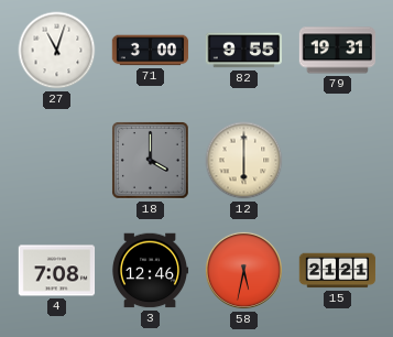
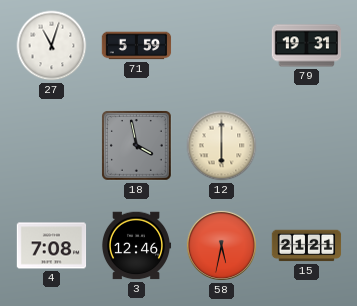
71: 3:00 -> 5:59 (137, 46)
82: 9:55 -> none (244, 51)
18: 4:00 -> 3:58 (137, 146)
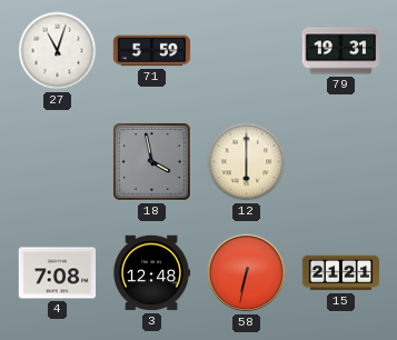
3: 12:46 -> 12:48 (151, 273)
58: 5:32 -> 6:32 (246, 272)
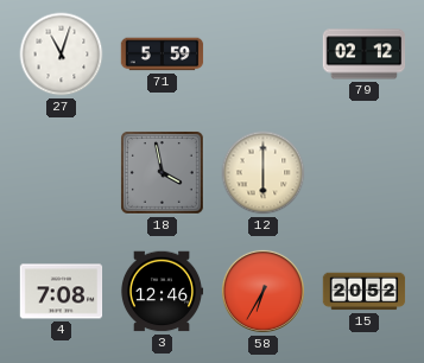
79: 19:31 -> 02:12 (365, 55)
3: 12:48 -> 12:46 (162, 292)
58: 6:32 -> 6:35 (262, 291)
15: 21:21 -> 20:52 (365, 292)
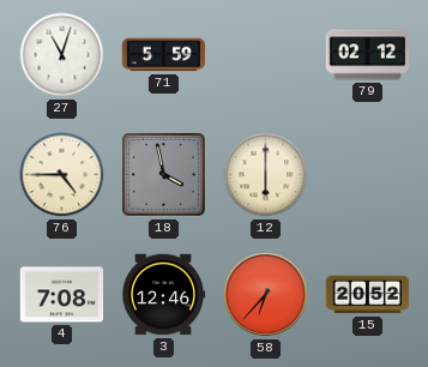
76: none -> 4:45 (62, 175)
58: 6:35 -> 6:37 (265, 294)
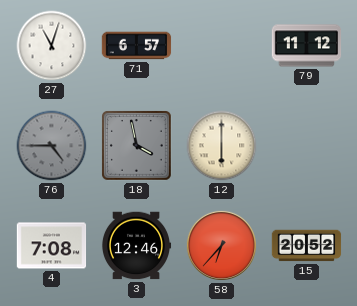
71: 5:59 -> 6:57 (137, 46)
79: 02:12 -> 11:12 (307, 46)
76 dial: cream -> grey (52, 146)
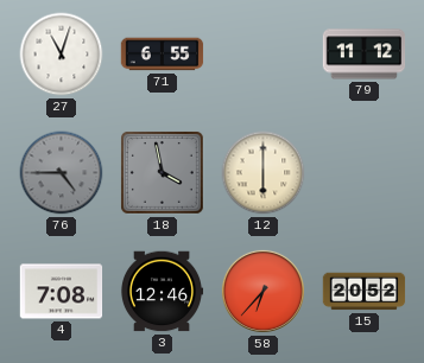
71: 6:57 -> 6:55 (163, 55)
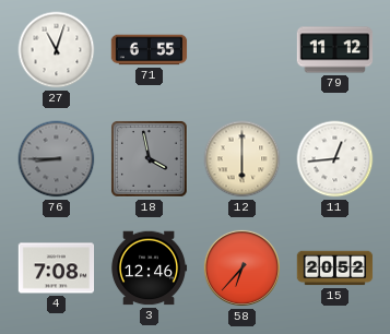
76: 4:45 -> 8:45 (57, 159)
11: none -> 12:44 (335, 159)
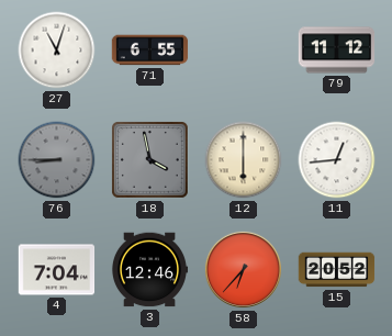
4: 7:08 -> 7:04 (57, 270)
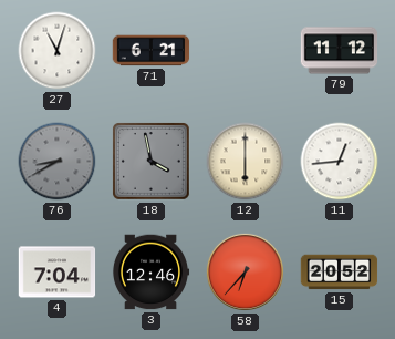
71: 6:55 -> 6:21 (152, 51)
76: 8:45 -> 8:40 (58, 162)
